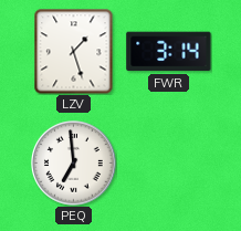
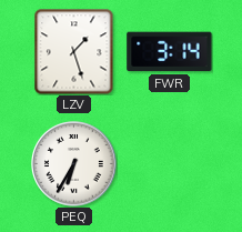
PEQ: 6:59 -> 6:35 (74, 164)
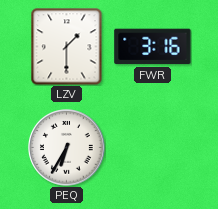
LZV: 1:27 -> 1:30 (67, 46)
FWR: 3:14 -> 3:16 (153, 47)
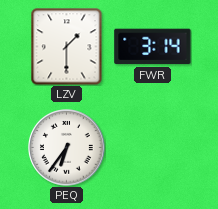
FWR: 3:16 -> 3:14 (153, 47)
PEQ: 6:35 -> 6:36 (67, 148)
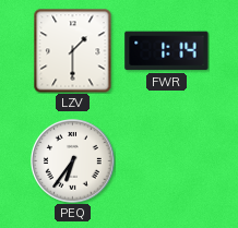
FWR: 3:14 -> 1:14 (167, 51)
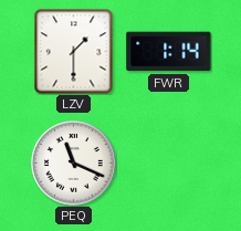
PEQ: 6:36 -> 11:19 (74, 164)
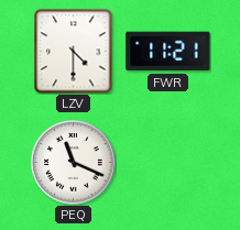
LZV: 1:30 -> 4:30 (74, 51)
FWR: 1:14 -> 11:21 (168, 52)
